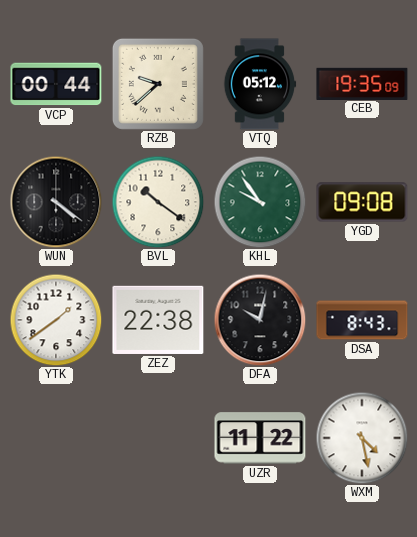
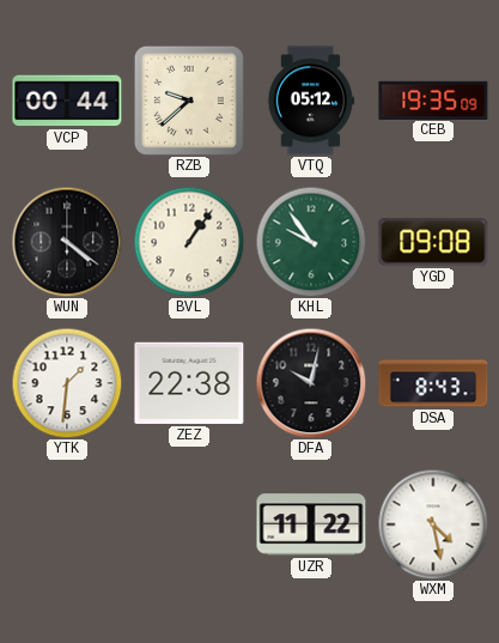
BVL: 10:21 -> 1:06 (189, 242)
YTK: 1:39 -> 1:31 (67, 383)
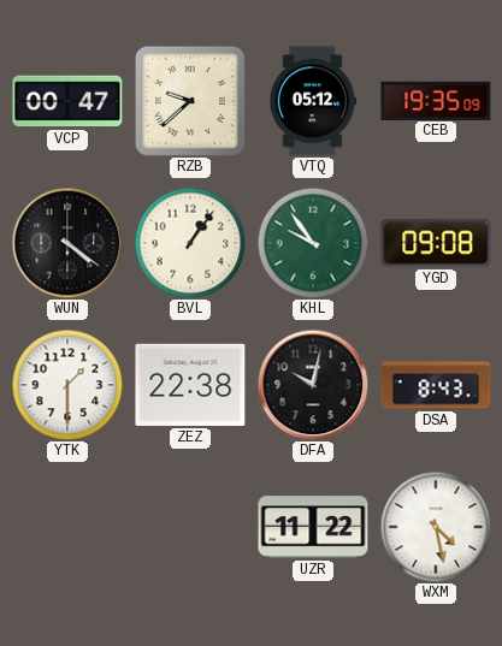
VCP: 00:44 -> 00:47 (67, 101)
YTK: 1:31 -> 1:30 (67, 385)
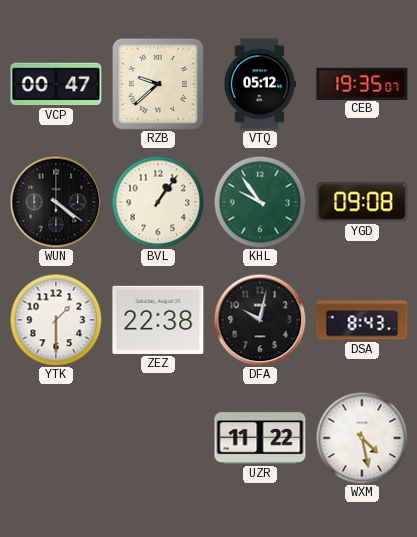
CEB: 19:35:09 -> 19:35:07 (362, 83)
